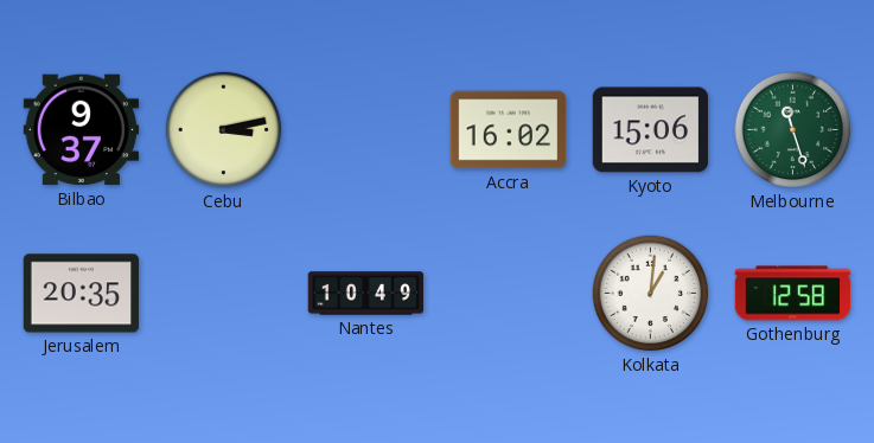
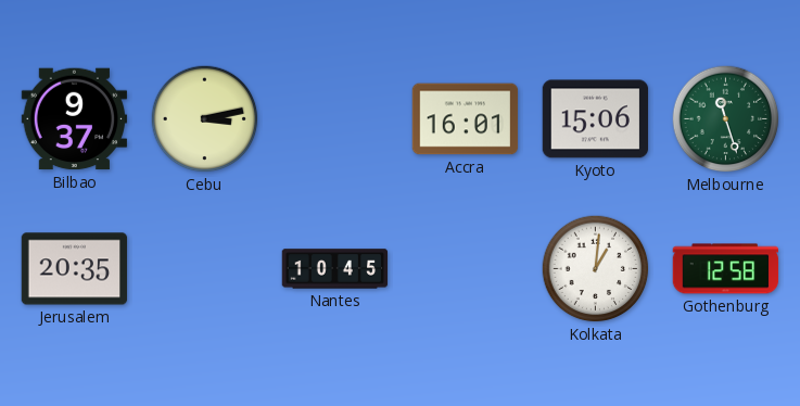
Accra: 16:02 -> 16:01 (466, 119)
Nantes: 10:49 -> 10:45 (335, 269)
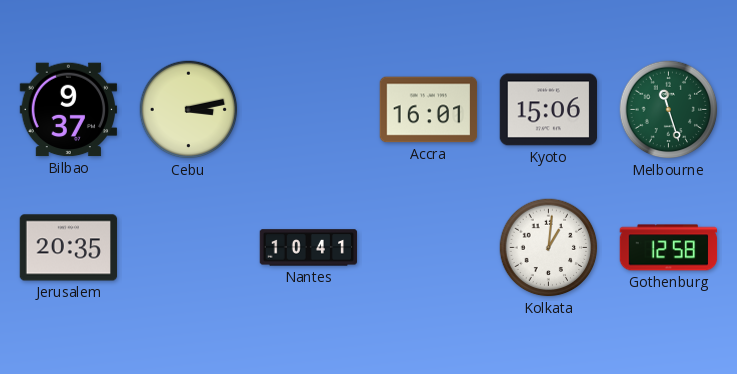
Nantes: 10:45 -> 10:41 (309, 248)
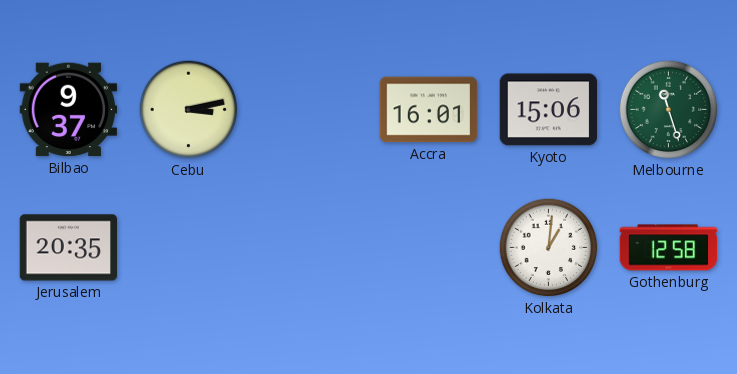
Nantes: 10:41 -> none (309, 248)
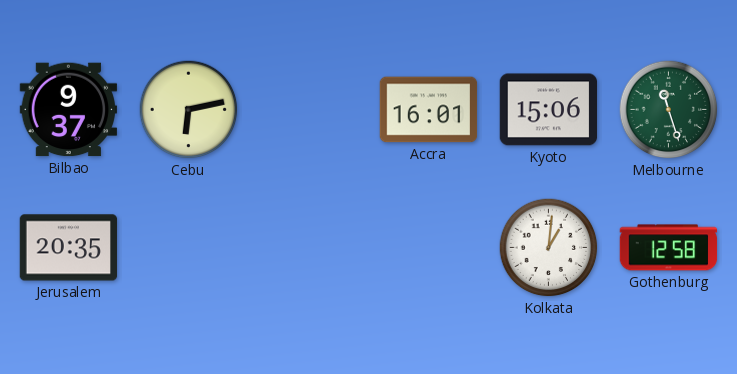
Cebu: 3:13 -> 6:13 (189, 110)
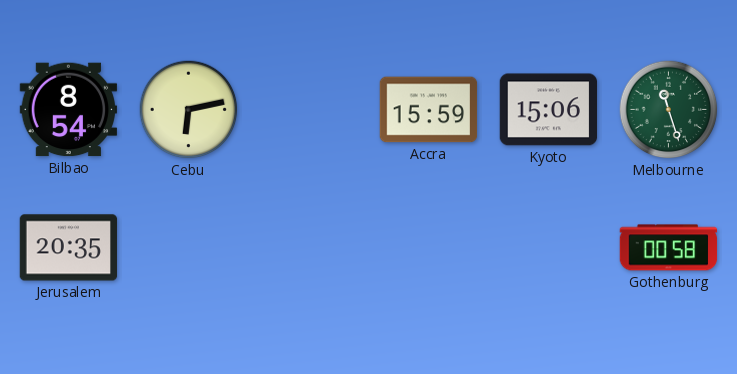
Bilbao: 9:37 -> 8:54 (69, 110)
Accra: 16:01 -> 15:59 (429, 110)
Kolkata: 1:01 -> none (549, 248)
Gothenburg: 12:58 -> 00:58 (669, 248)
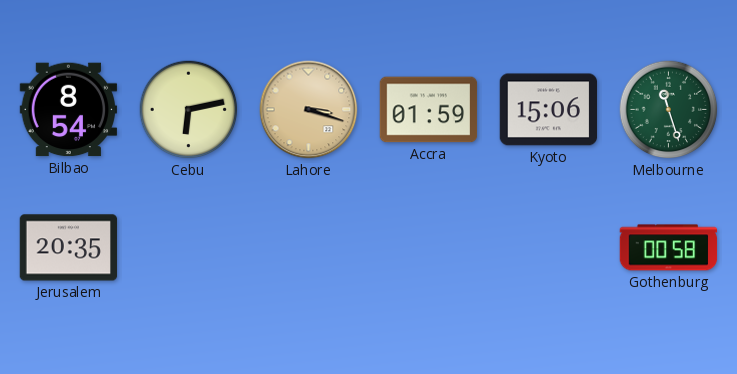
Lahore: none -> 3:18 (309, 110)
Accra: 15:59 -> 01:59 (429, 110)
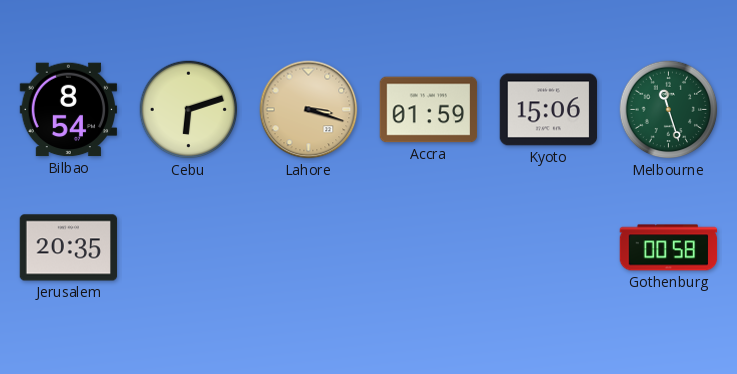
Cebu: 6:13 -> 6:12 (189, 110)
